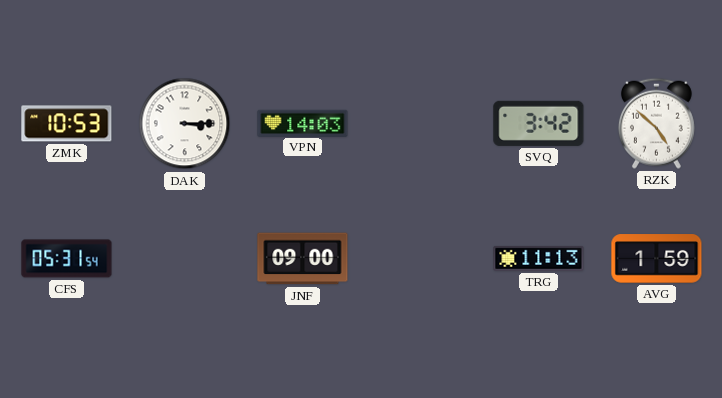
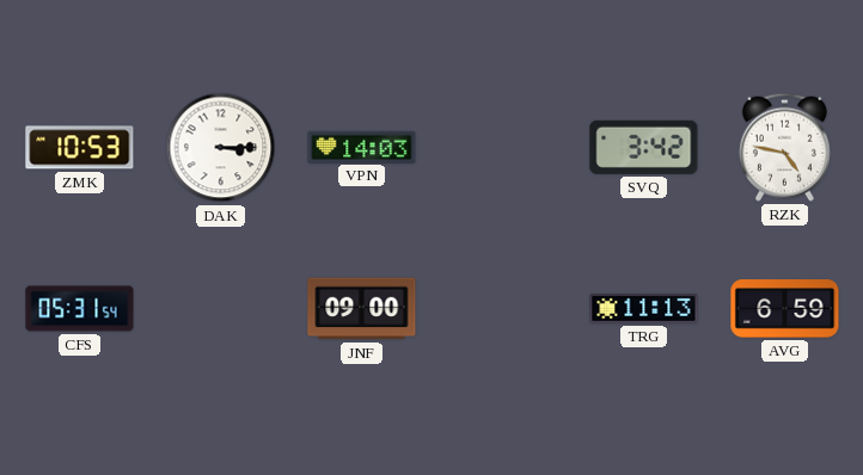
RZK: 4:52 -> 4:47 (784, 147)
AVG: 1:59 -> 6:59 (785, 309)
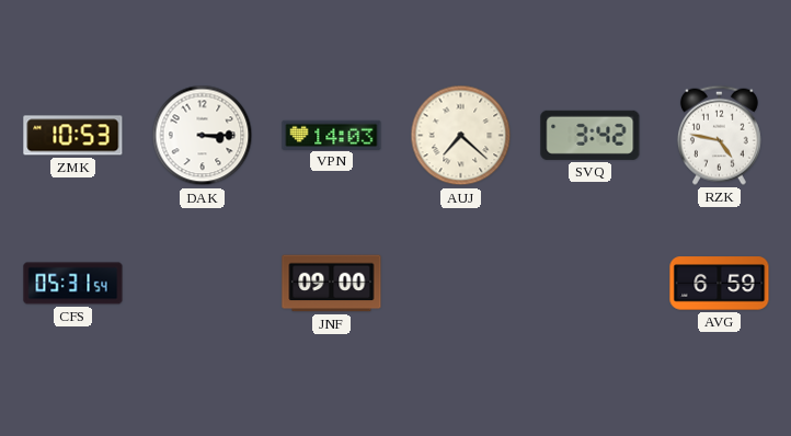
AUJ: none -> 7:22 (461, 136)
TRG: 11:13 -> none (644, 308)
